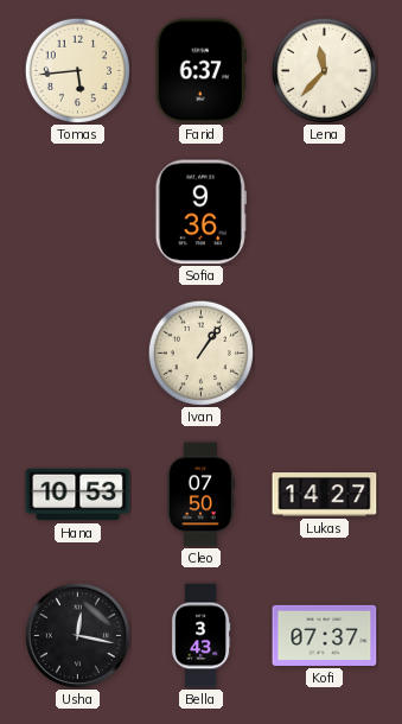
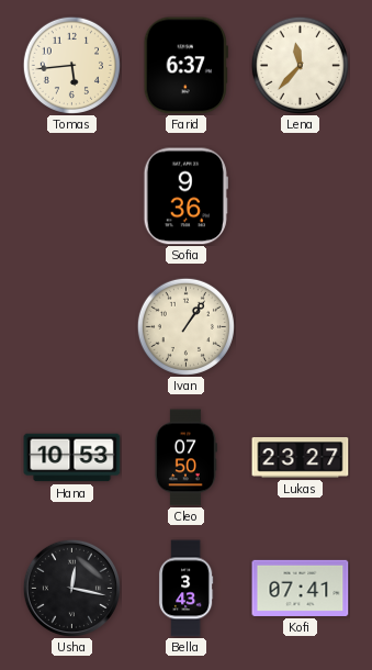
Lukas: 14:27 -> 23:27 (301, 458)
Kofi: 07:37 -> 07:41 (301, 588)
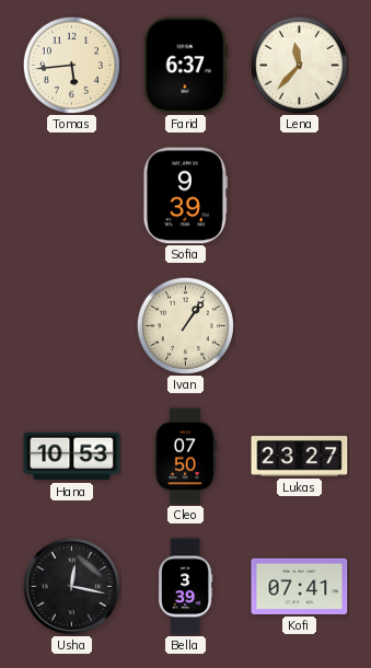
Sofia: 9:36 -> 9:39 (185, 196)
Bella: 3:43 -> 3:39 (185, 587)
